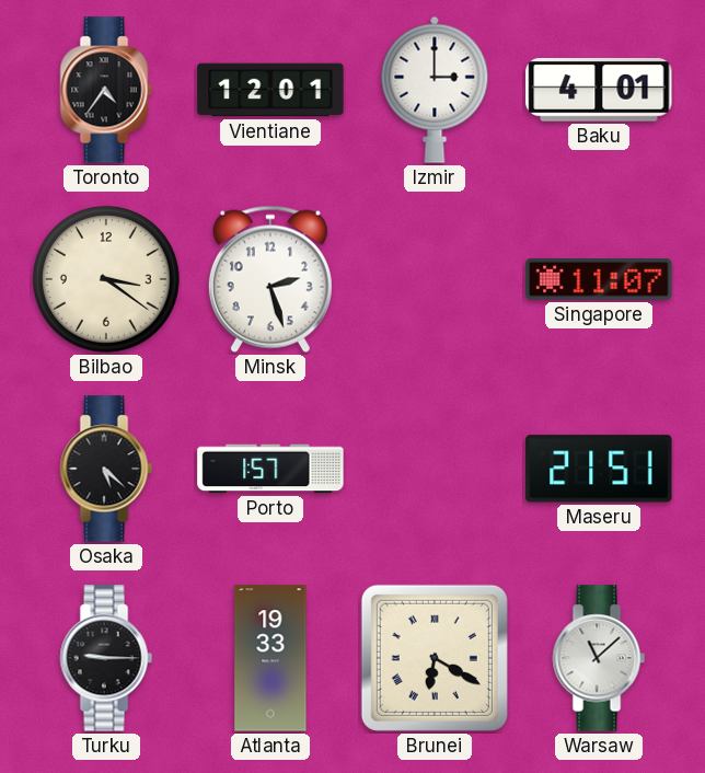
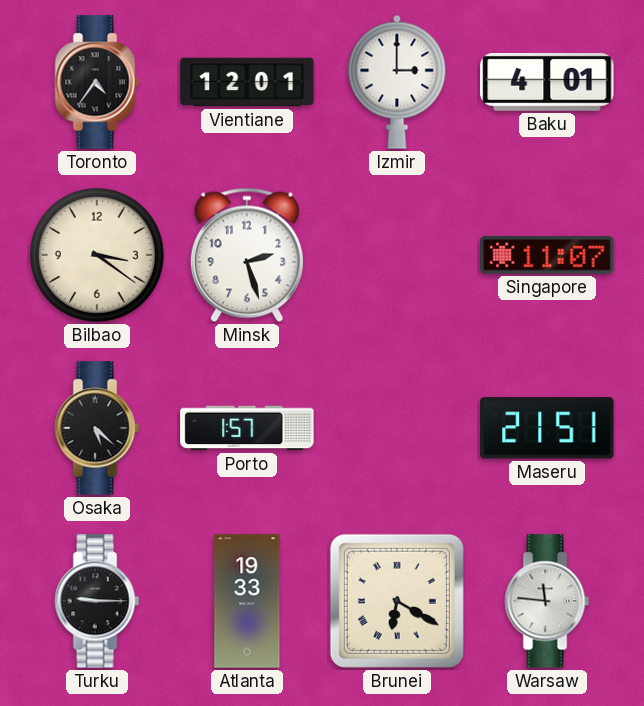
Warsaw: 11:08 -> 11:46 (547, 601)
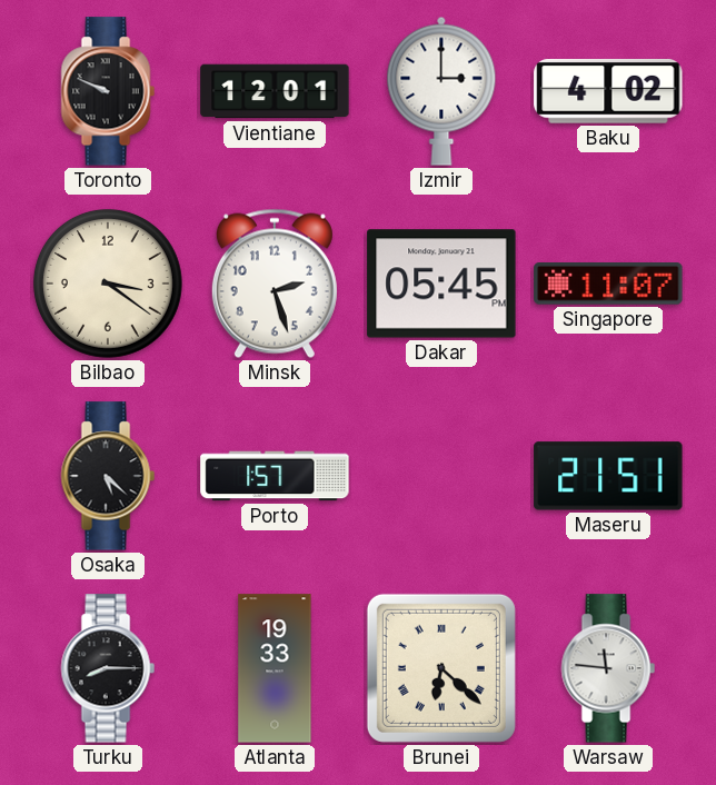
Toronto: 4:36 -> 9:49 (108, 91)
Baku: 4:01 -> 4:02 (608, 91)
Dakar: none -> 05:45 (441, 284)
Turku: 9:15 -> 8:15 (108, 668)
Brunei: 6:20 -> 6:22 (441, 668)
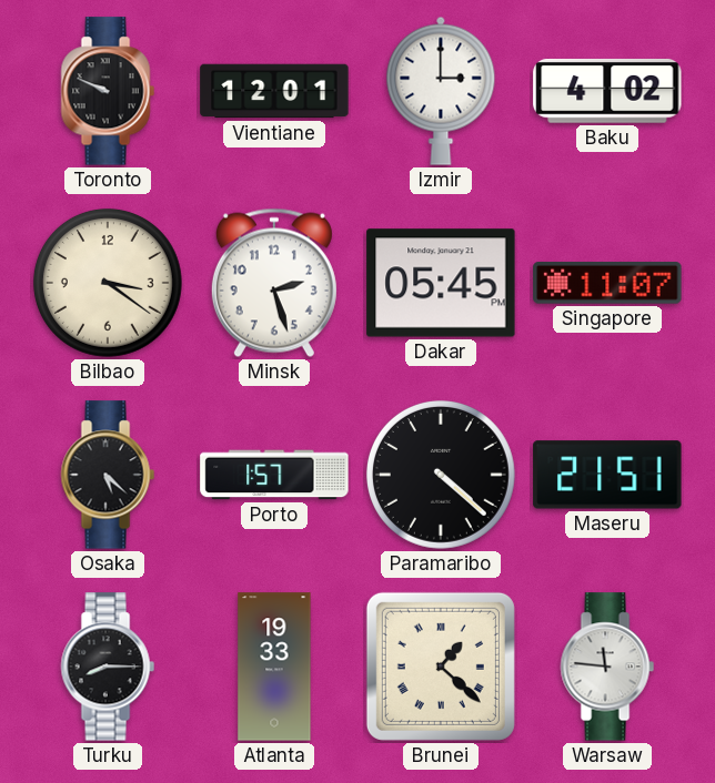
Paramaribo: none -> 4:22 (441, 475)
Brunei: 6:22 -> 1:22 (441, 667)
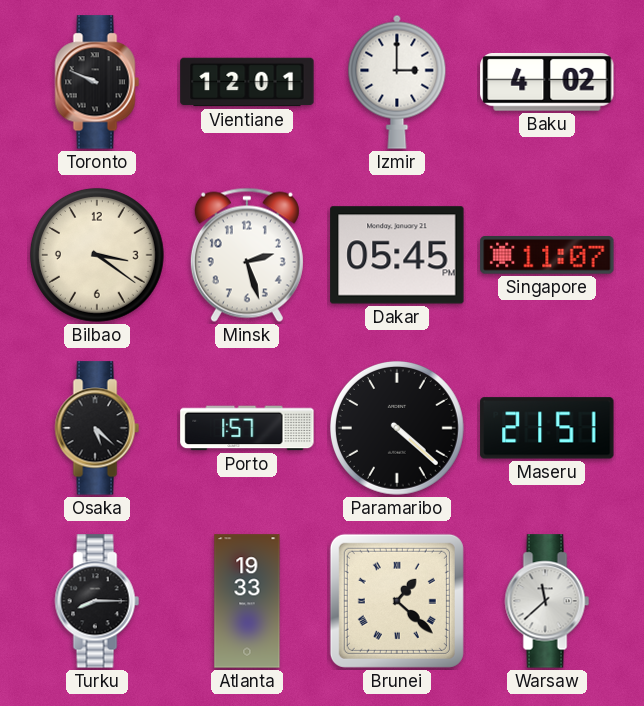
Warsaw: 11:46 -> 11:38 (547, 601)
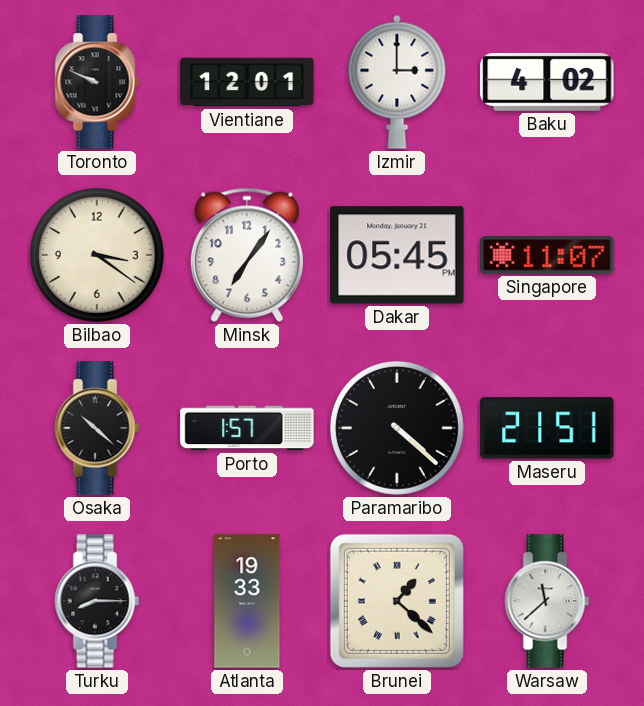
Minsk: 2:27 -> 7:06 (247, 255)
Osaka: 5:22 -> 10:22 (97, 428)
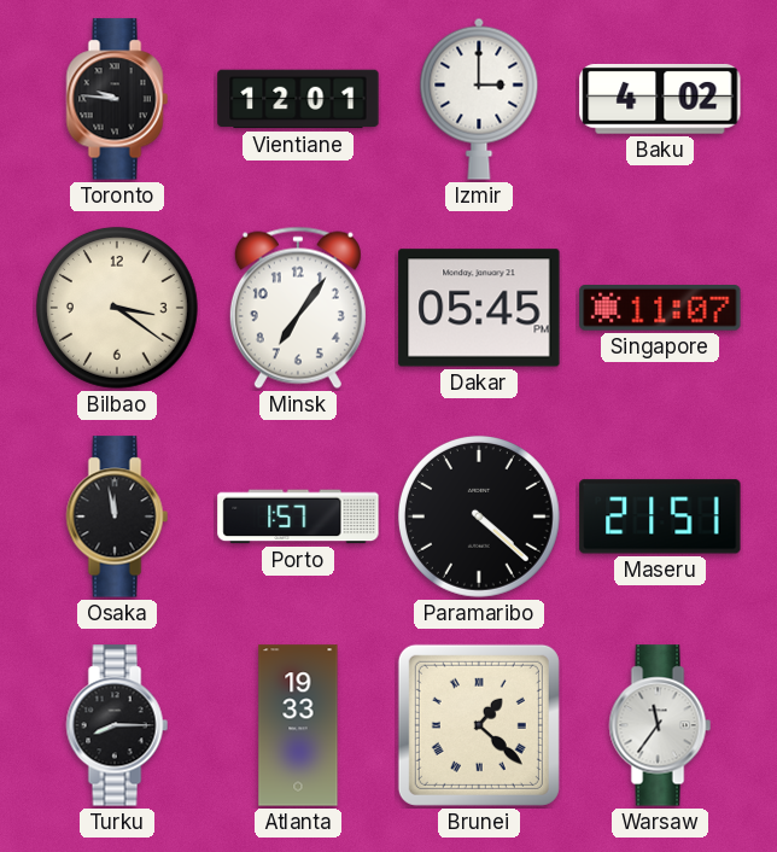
Toronto: 9:49 -> 9:46 (117, 99)
Osaka: 10:22 -> 11:58 (117, 517)
Warsaw: 11:38 -> 11:36 (660, 725)
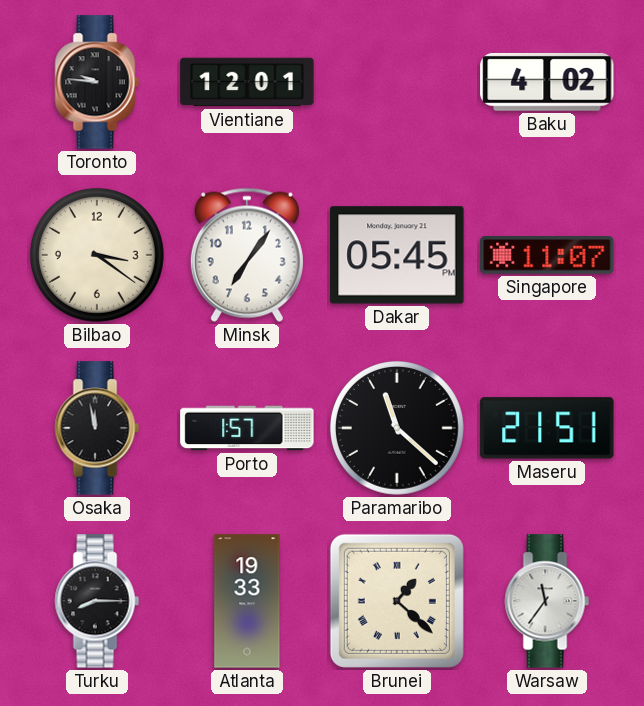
Izmir: 3:00 -> none (479, 99)
Paramaribo: 4:22 -> 11:22 (397, 428)
